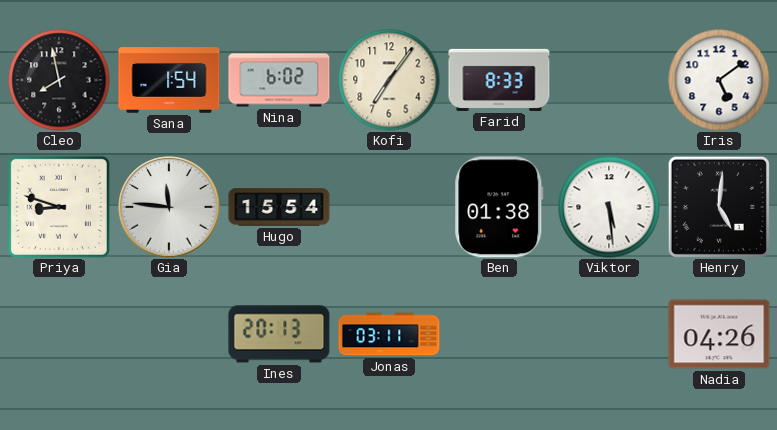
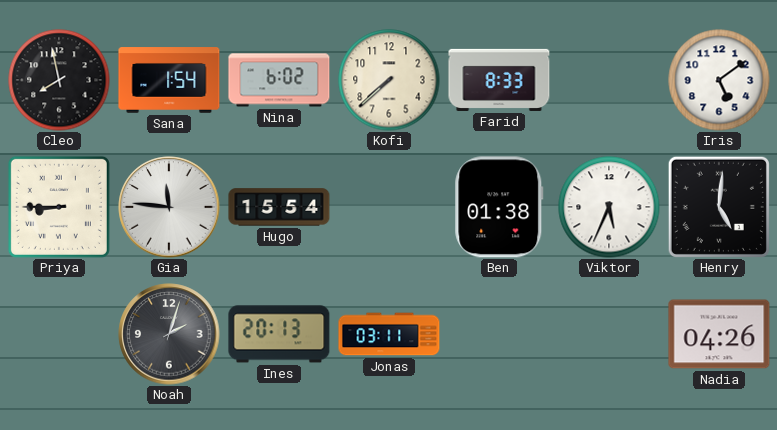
Kofi: 7:06 -> 7:38 (389, 80)
Priya: 8:48 -> 8:45 (59, 207)
Viktor: 5:29 -> 5:34 (609, 207)
Noah: none -> 2:03 (169, 334)
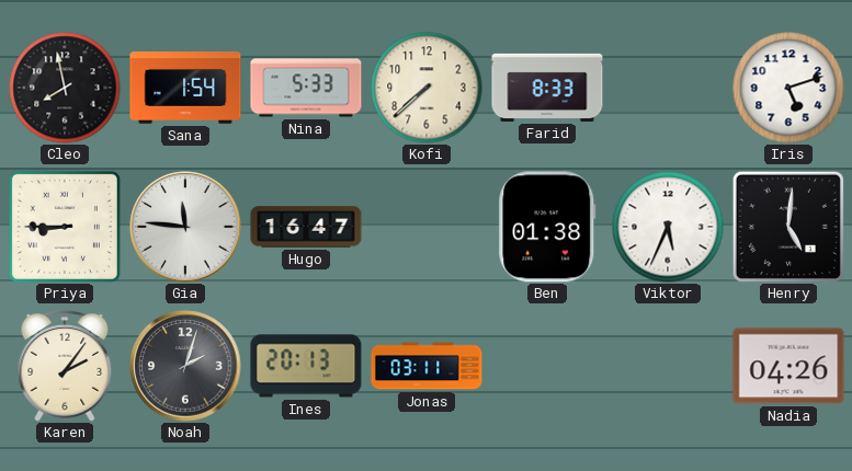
Nina: 6:02 -> 5:33 (306, 88)
Iris: 5:09 -> 5:12 (788, 88)
Hugo: 15:54 -> 16:47 (306, 227)
Karen: none -> 2:06 (65, 366)
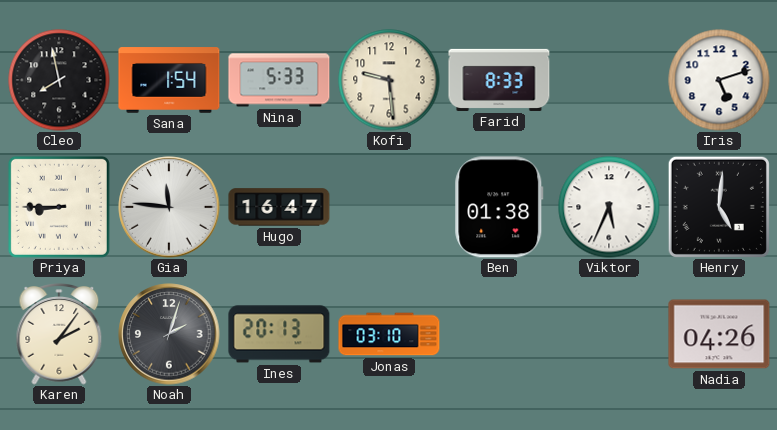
Kofi: 7:38 -> 9:29 (389, 80)
Jonas: 03:11 -> 03:10 (389, 334)
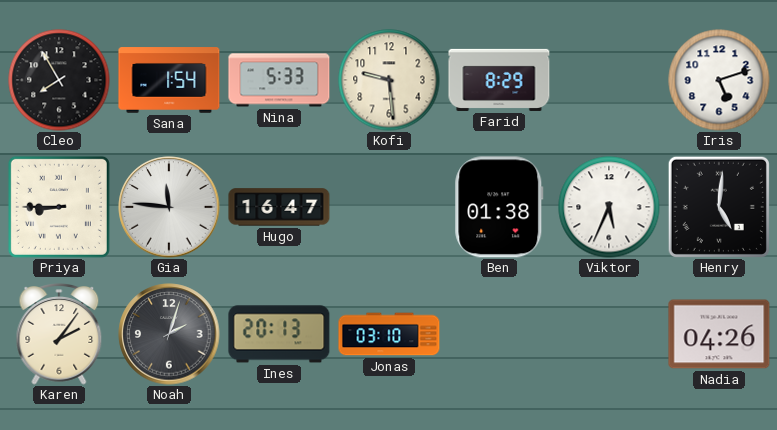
Cleo: 7:58 -> 7:55 (59, 80)
Farid: 8:33 -> 8:29 (499, 80)
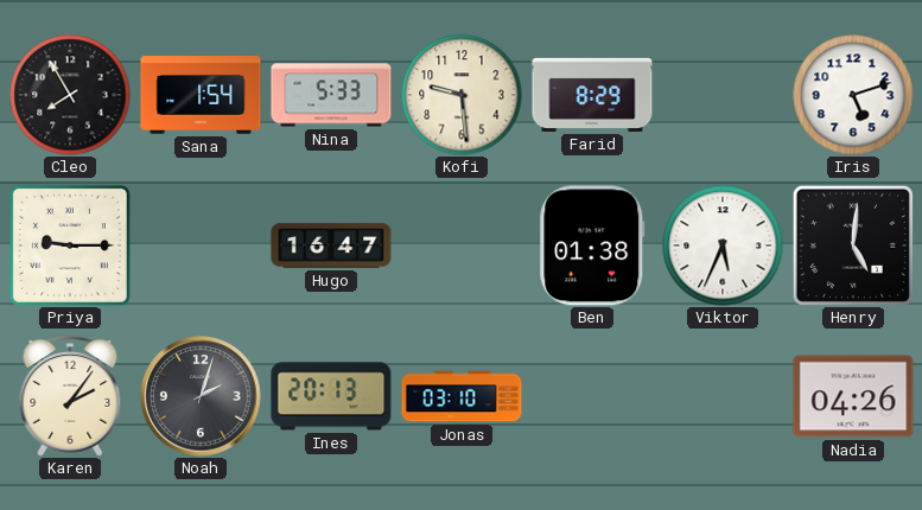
Priya: 8:45 -> 9:15 (70, 246)
Gia: 11:46 -> none (169, 207)
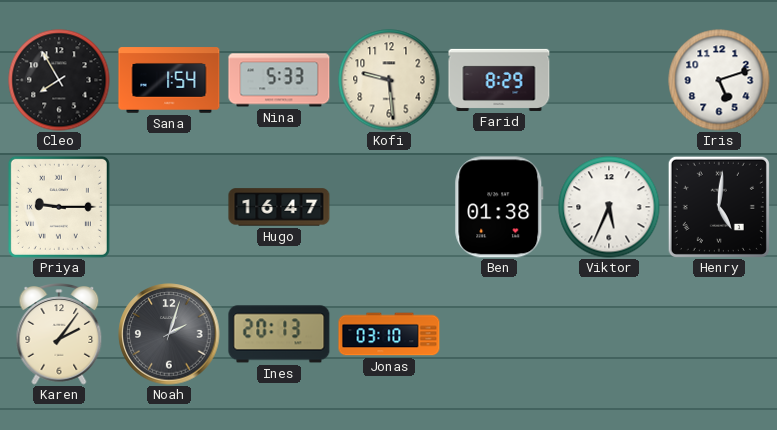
Nadia: 04:26 -> none (853, 396)
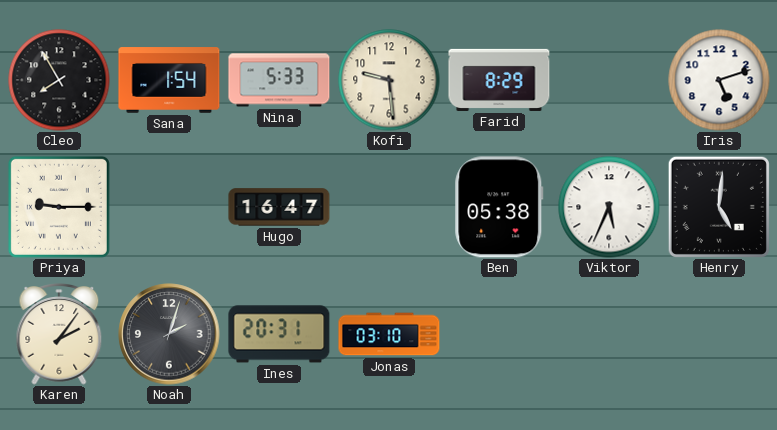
Ben: 01:38 -> 05:38 (499, 207)
Ines: 20:13 -> 20:31 (279, 334)
